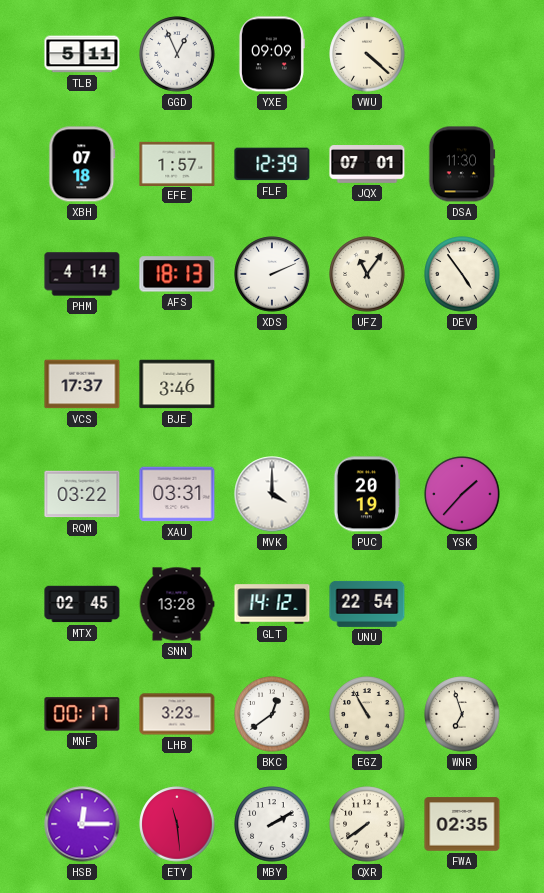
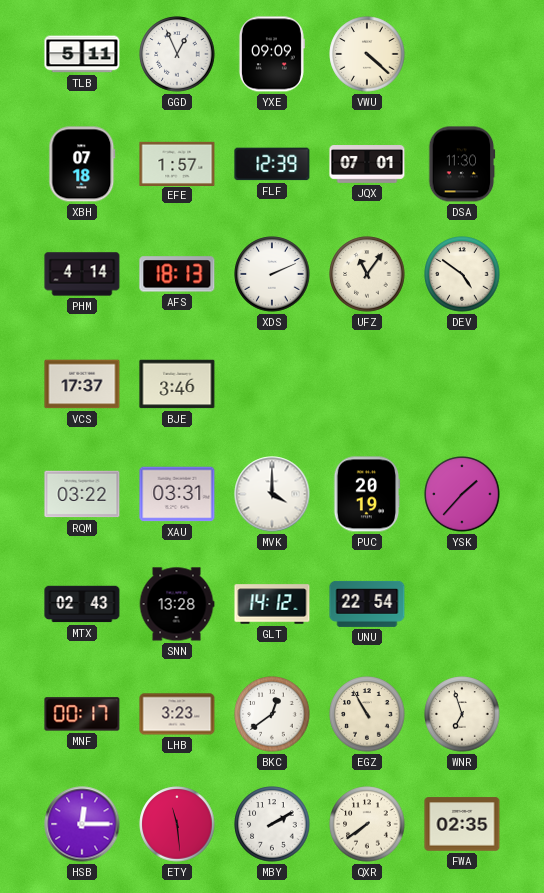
DEV: 4:54 -> 4:51 (462, 274)
MTX: 02:45 -> 02:43 (82, 604)
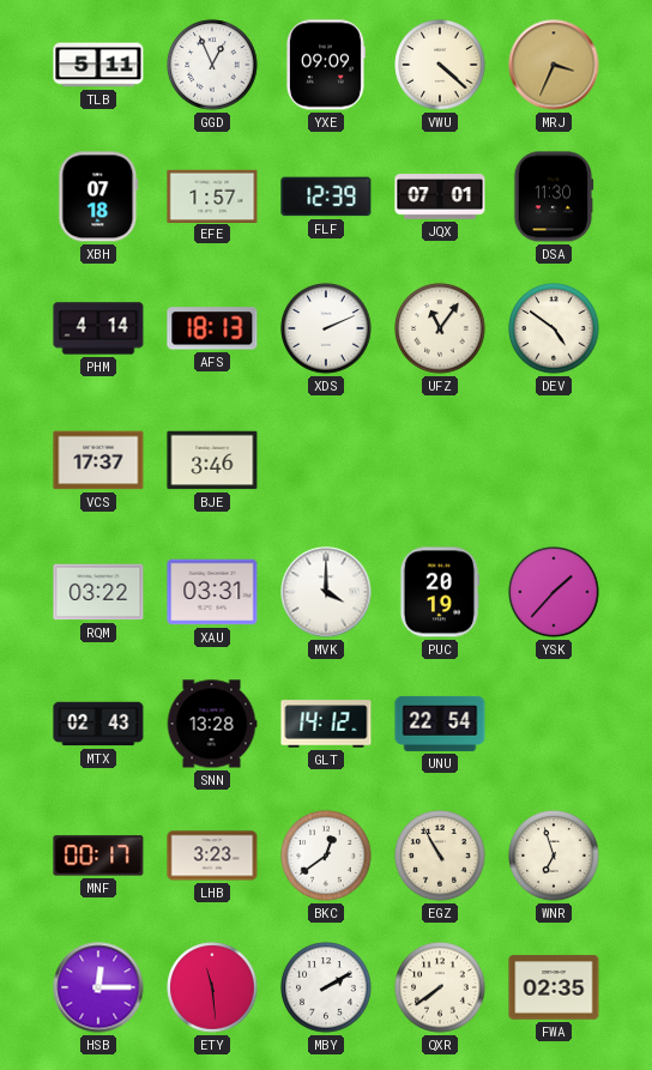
MRJ: none -> 3:34 (554, 65)
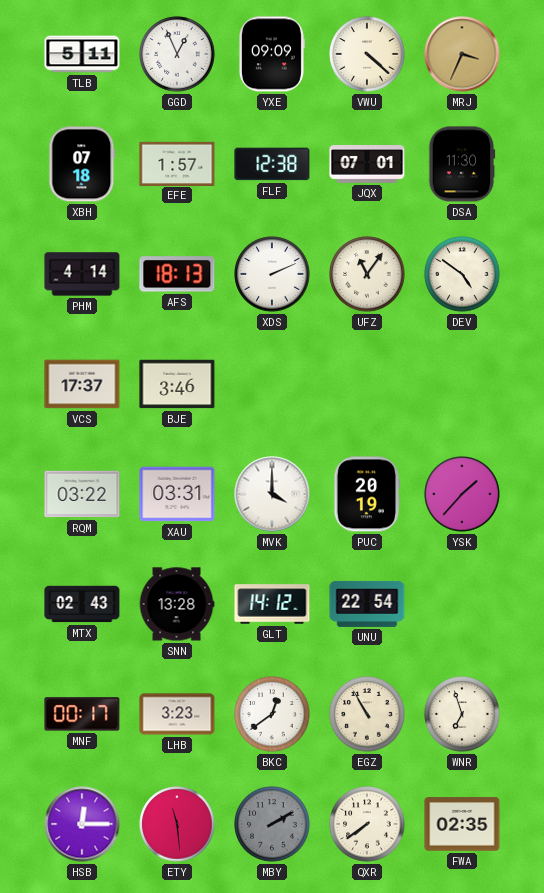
FLF: 12:39 -> 12:38 (272, 164)
MBY dial: white -> grey (272, 824)
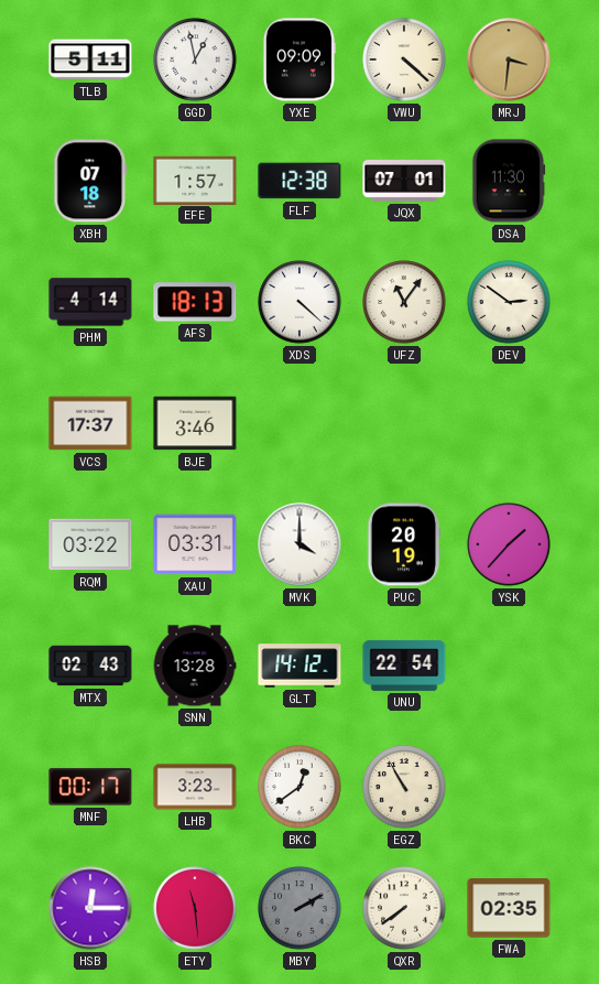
GGD: 12:56 -> 12:58 (195, 60)
MRJ: 3:34 -> 3:31 (509, 60)
XDS: 2:11 -> 4:22 (299, 302)
DEV: 4:51 -> 2:51 (509, 302)
WNR: 6:57 -> none (462, 714)
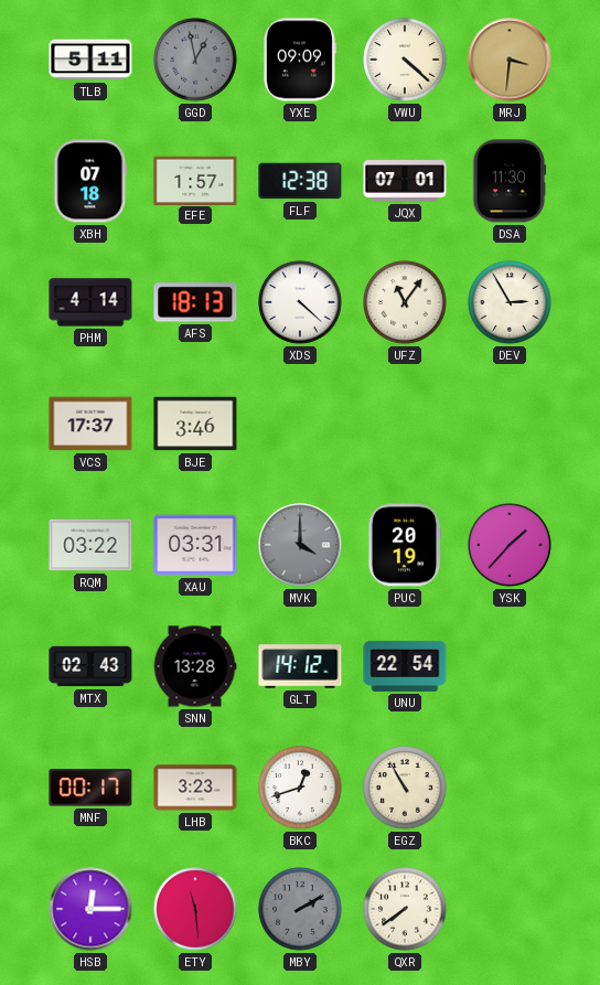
GGD dial: white -> grey (195, 60)
DEV: 2:51 -> 2:55 (510, 302)
MVK dial: white -> grey (300, 545)
BKC: 12:39 -> 12:42 (300, 788)
FWA: 02:35 -> none (509, 908)
